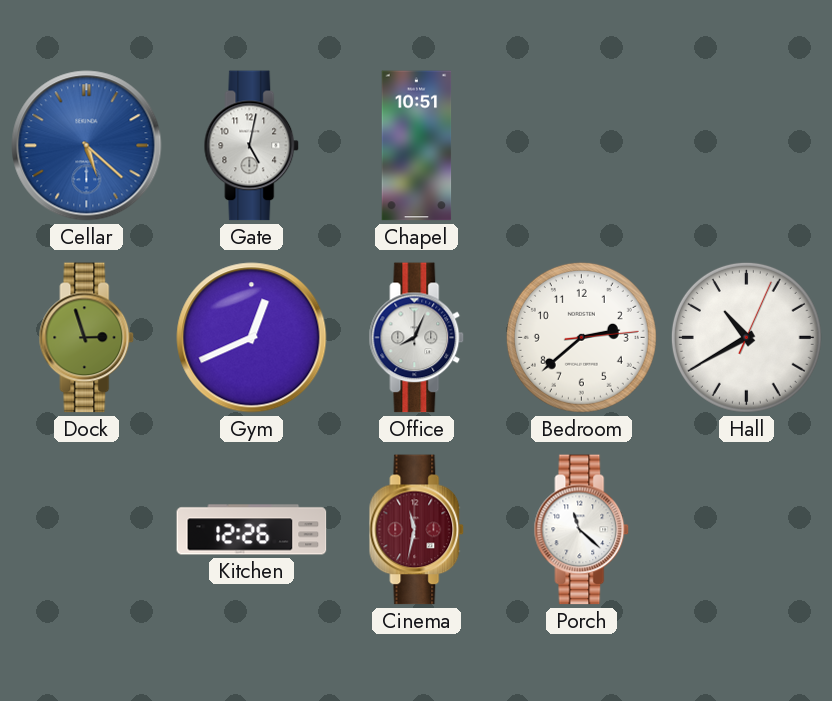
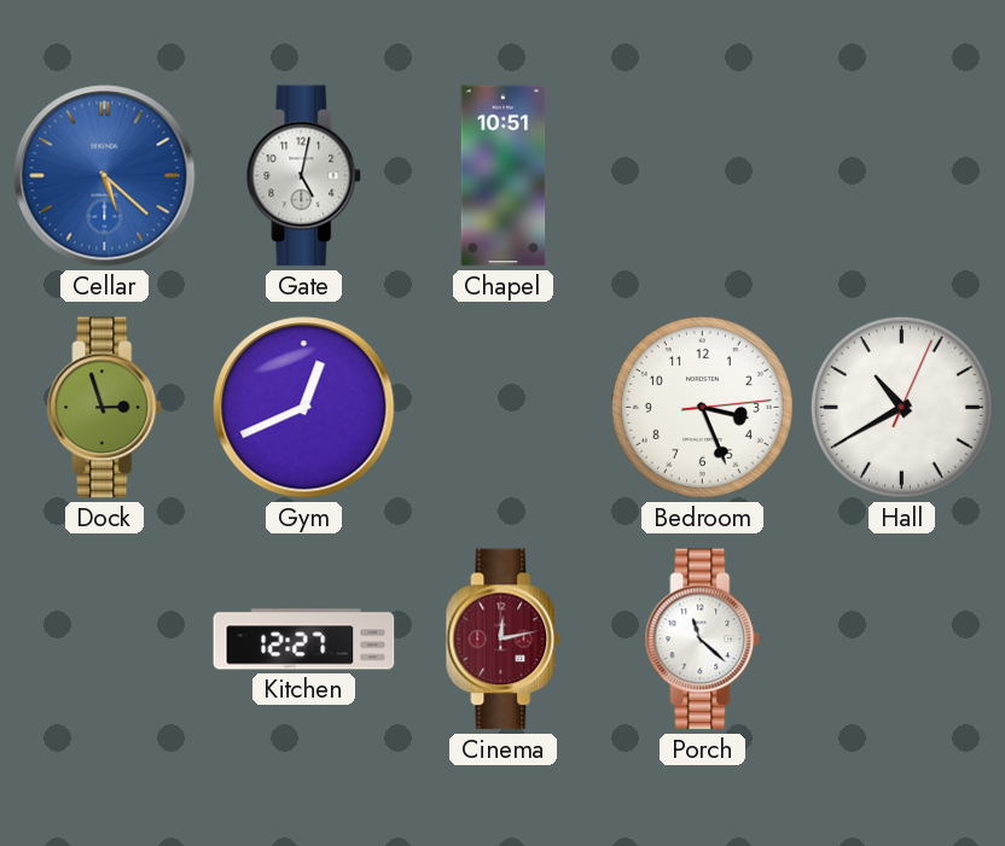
Office: 8:04 -> none (417, 338)
Bedroom: 2:38 -> 3:26 (702, 407)
Kitchen: 12:26 -> 12:27 (304, 640)
Cinema: 11:32 -> 12:13 (504, 640)
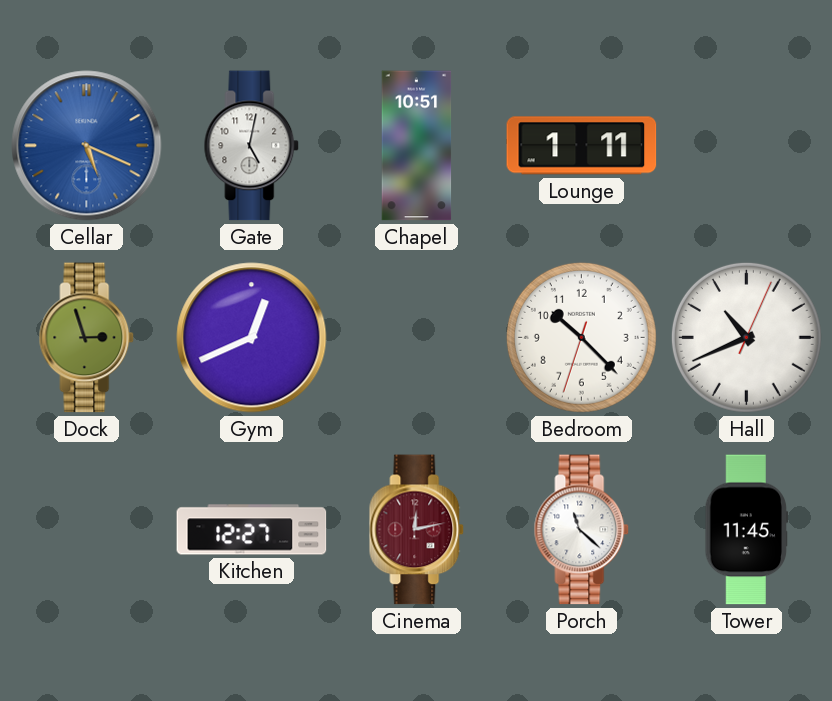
Cellar: 5:22 -> 5:19 (87, 146)
Lounge: none -> 1:11 (582, 146)
Bedroom: 3:26 -> 10:22 (581, 337)
Hall: 10:40 -> 10:41 (746, 337)
Tower: none -> 11:45 (747, 530)
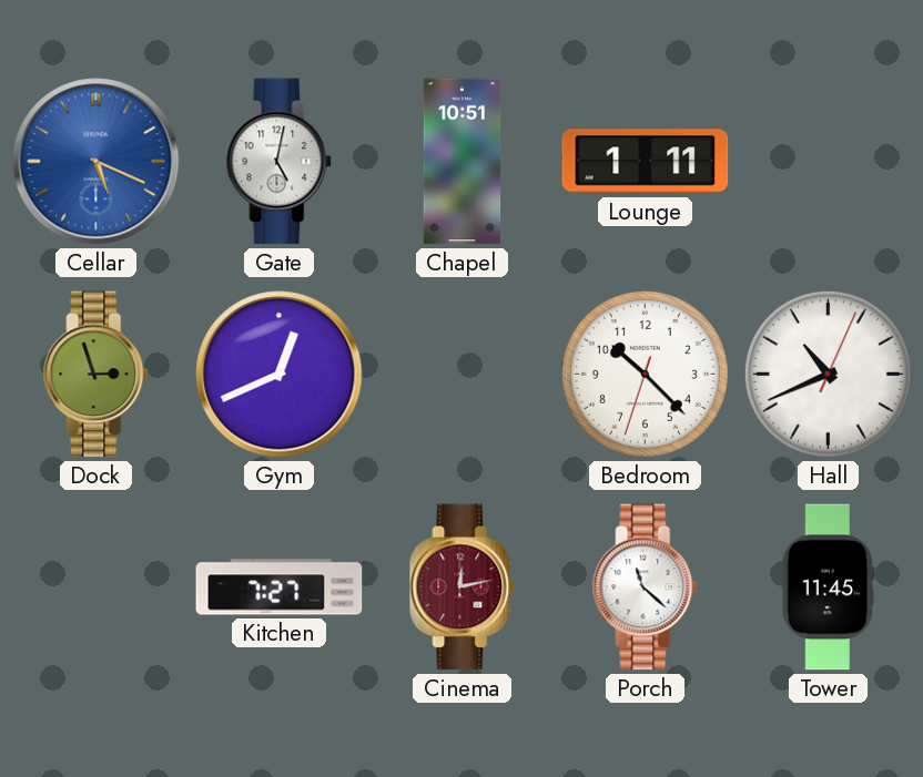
Kitchen: 12:27 -> 7:27 (280, 587)
